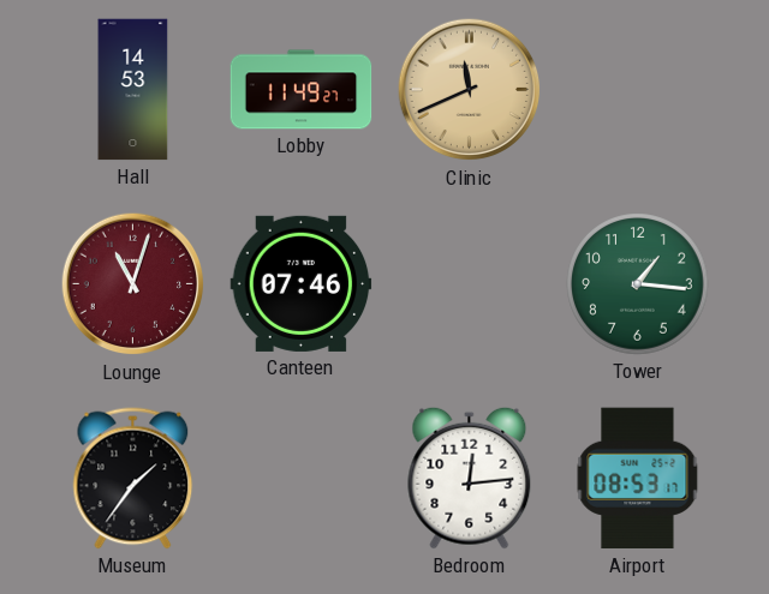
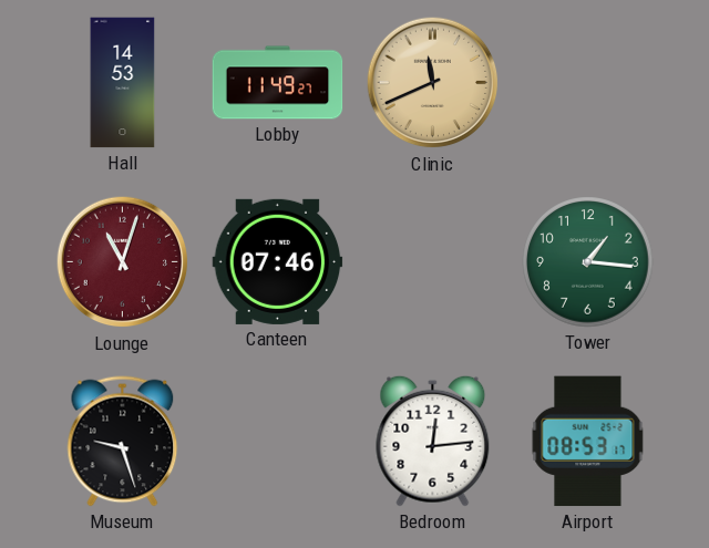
Museum: 1:36 -> 9:27 (123, 442)
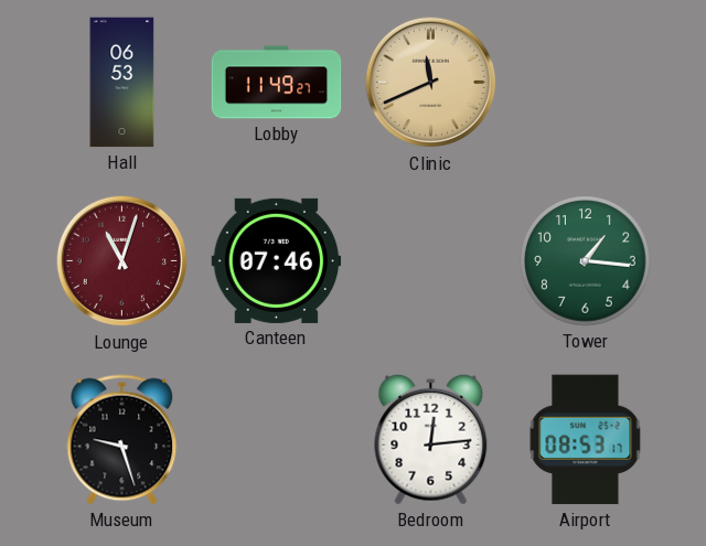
Hall: 14:53 -> 06:53 (122, 83)
